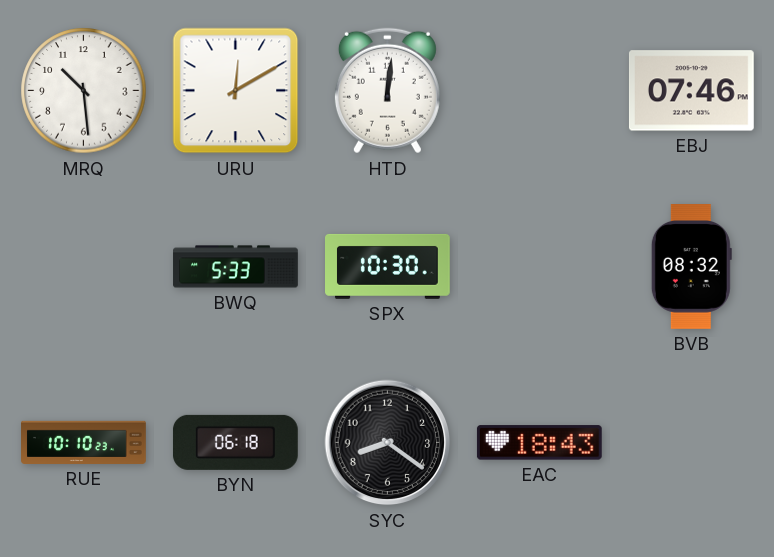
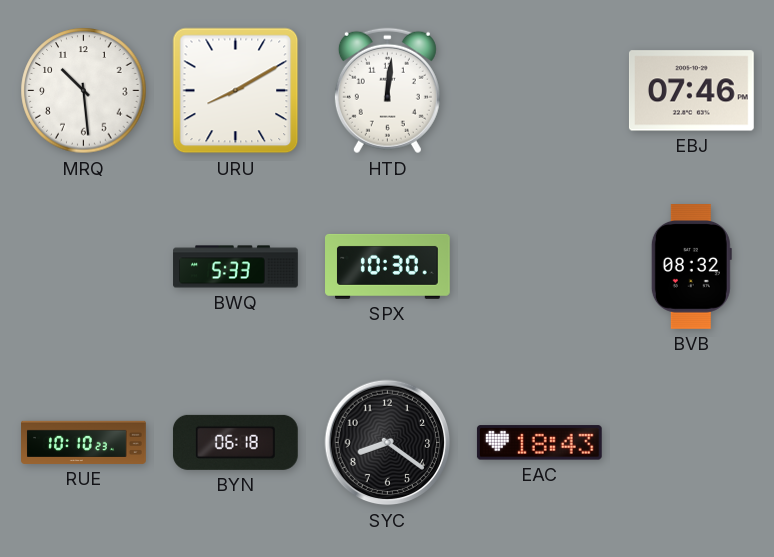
URU: 12:10 -> 8:10 (236, 91)
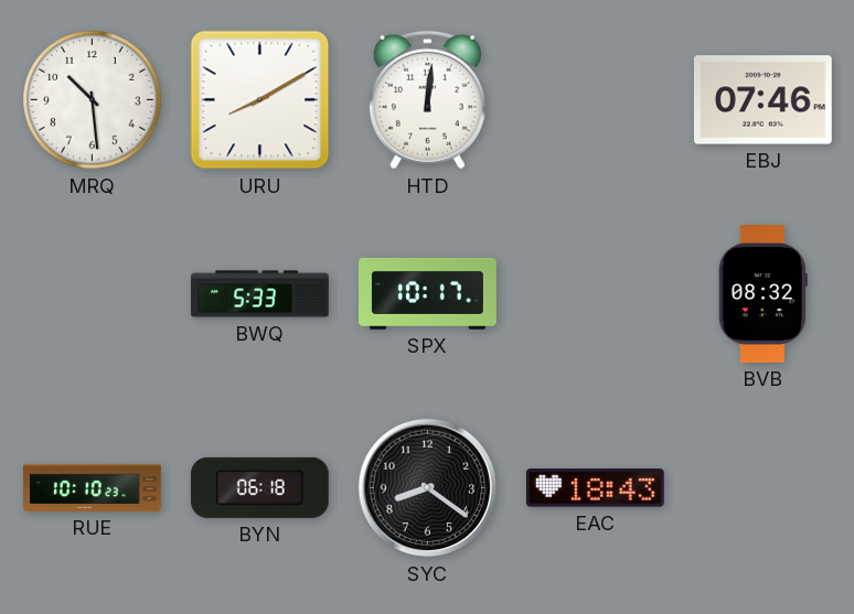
SPX: 10:30 -> 10:17 (428, 293)
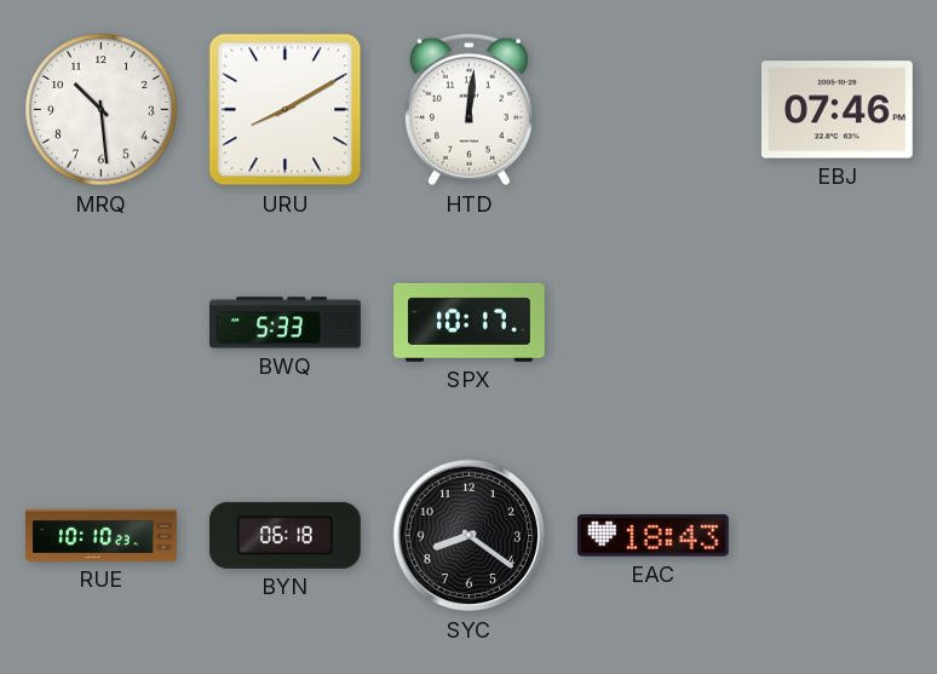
BVB: 08:32 -> none (762, 294)
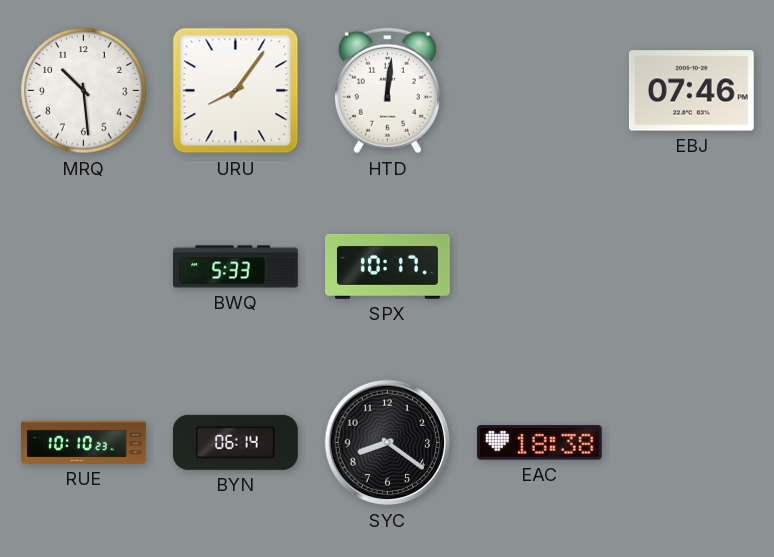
URU: 8:10 -> 8:06 (236, 91)
BYN: 06:18 -> 06:14 (235, 442)
EAC: 18:43 -> 18:38 (539, 443)
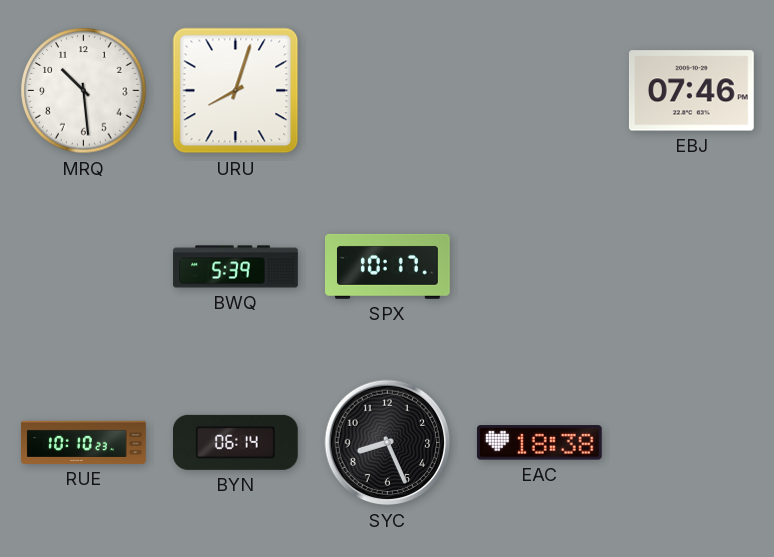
URU: 8:06 -> 8:03 (236, 91)
HTD: 12:01 -> none (387, 91)
BWQ: 5:33 -> 5:39 (236, 267)
SYC: 8:21 -> 8:26 (388, 443)
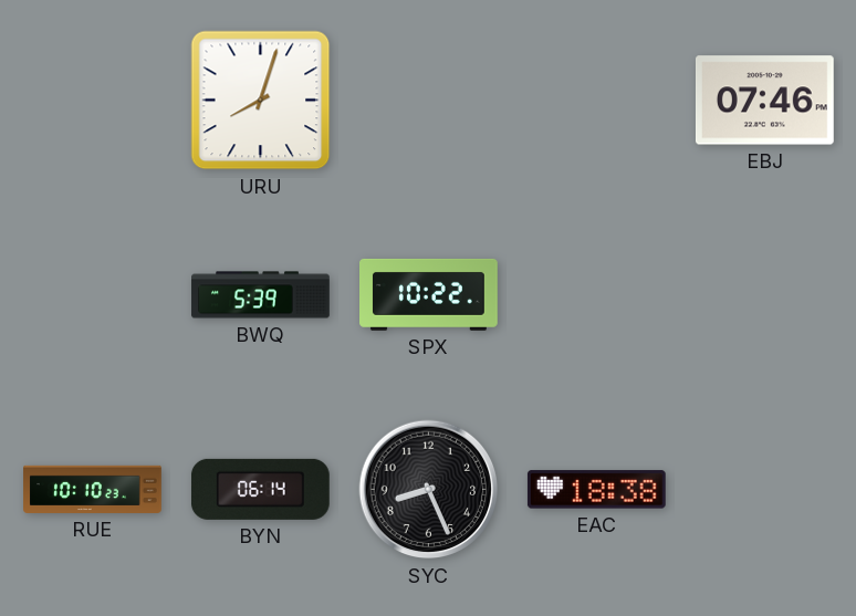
MRQ: 10:29 -> none (84, 91)
SPX: 10:17 -> 10:22 (429, 294)
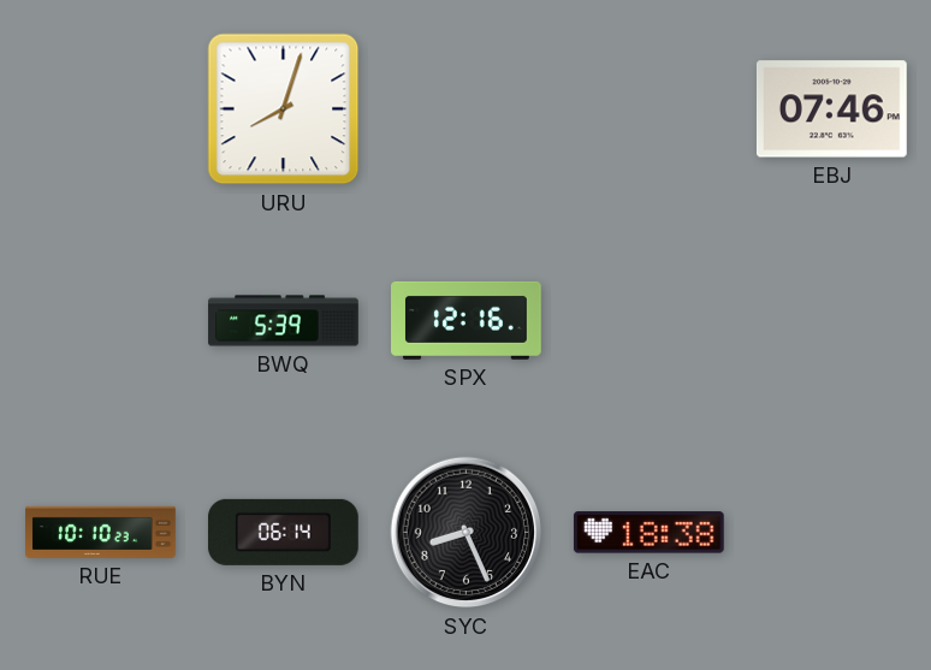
SPX: 10:22 -> 12:16 (467, 320)
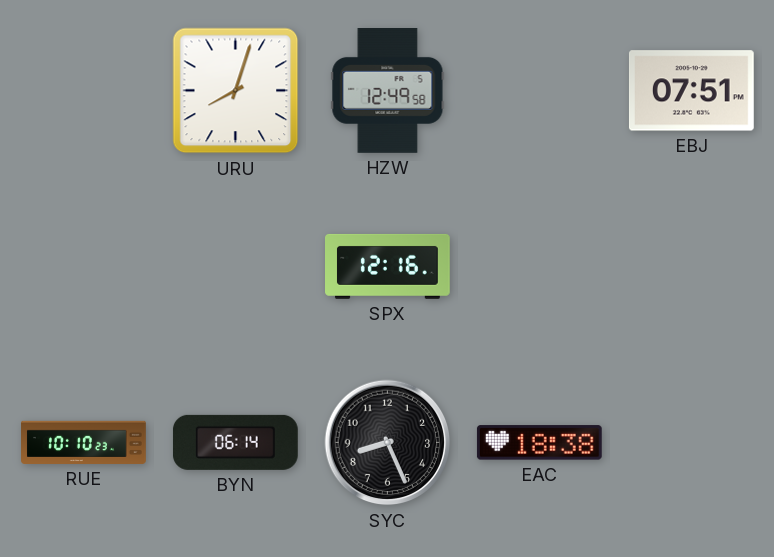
HZW: none -> 12:49 (388, 91)
EBJ: 07:46 -> 07:51 (691, 91)
BWQ: 5:39 -> none (284, 321)
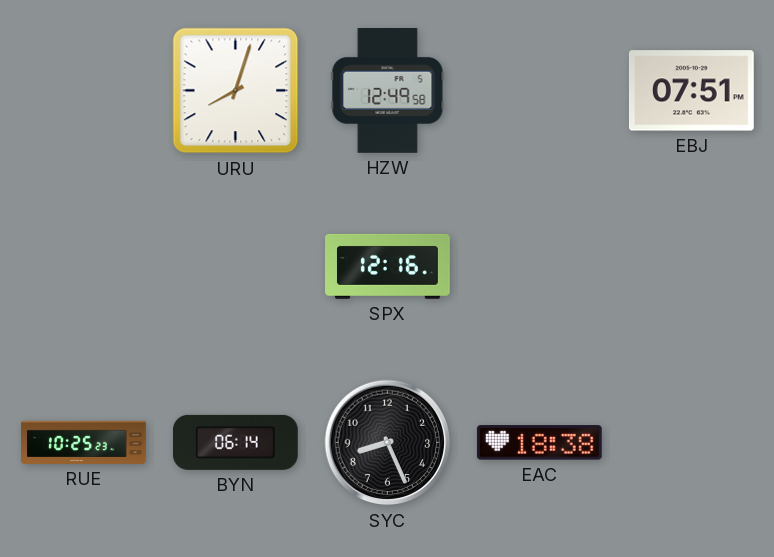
RUE: 10:10 -> 10:25 (84, 442)
